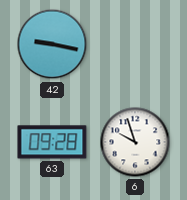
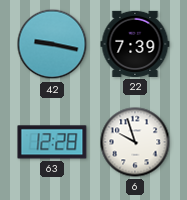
22: none -> 7:39 (135, 44)
63: 09:28 -> 12:28 (52, 142)
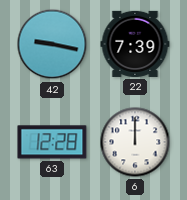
6: 9:57 -> 12:00 (135, 142)
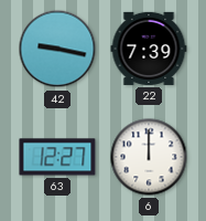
63: 12:28 -> 12:27 (57, 157)
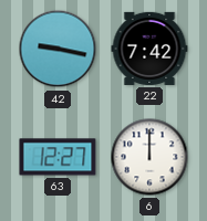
22: 7:39 -> 7:42 (149, 49)
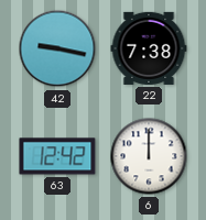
22: 7:42 -> 7:38 (149, 48)
63: 12:27 -> 12:42 (57, 156)
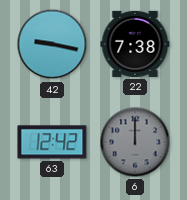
6 dial: white -> grey (135, 142)
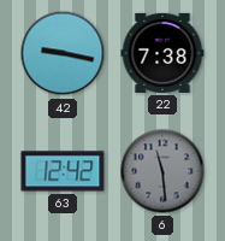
6: 12:00 -> 11:29 (162, 171)
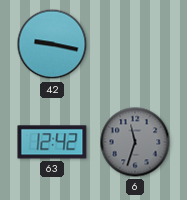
22: 7:38 -> none (162, 53)
6: 11:29 -> 11:33 (135, 142)
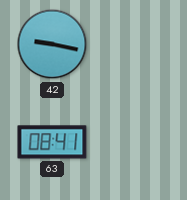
63: 12:42 -> 08:41 (52, 142)
6: 11:33 -> none (135, 142)
